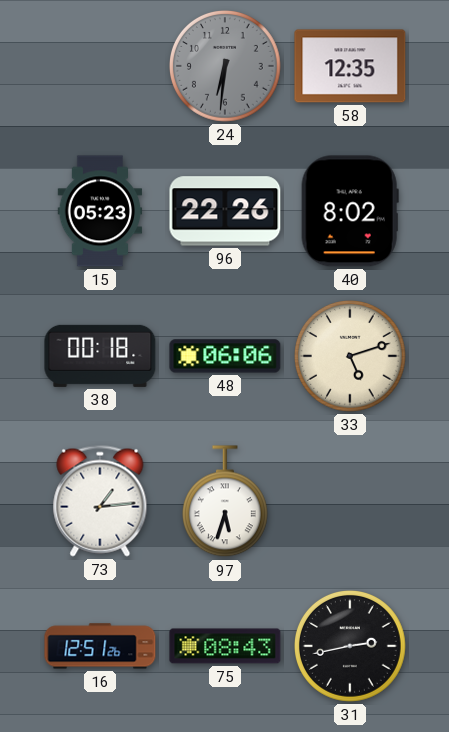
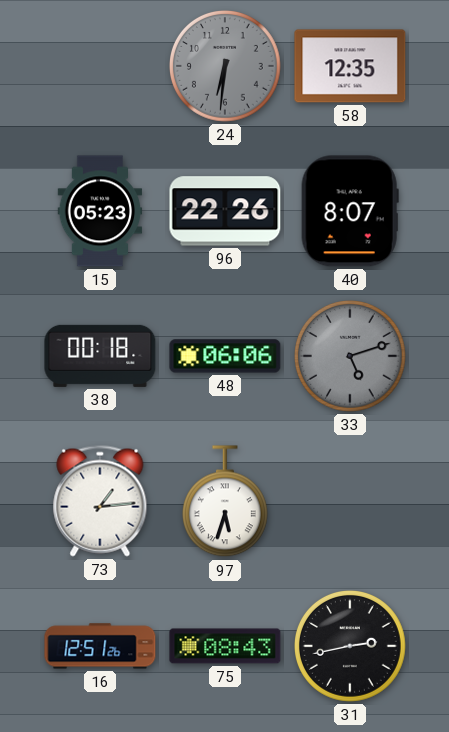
40: 8:02 -> 8:07 (350, 211)
33 dial: cream -> grey (351, 357)
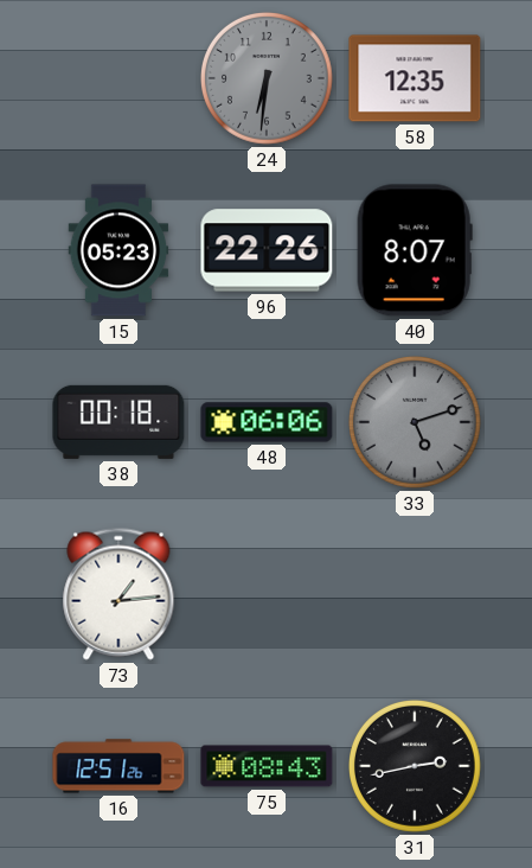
97: 5:33 -> none (225, 502)
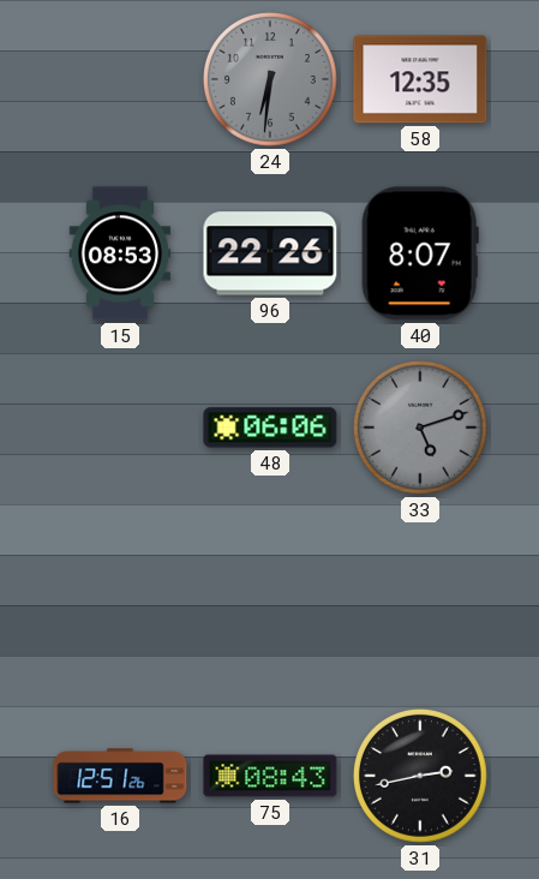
15: 05:23 -> 08:53 (120, 253)
38: 00:18 -> none (118, 422)
73: 1:14 -> none (118, 594)
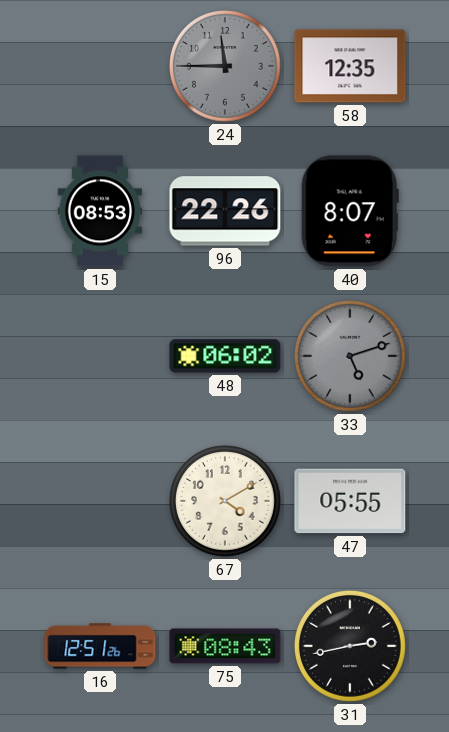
24: 6:31 -> 11:45 (226, 67)
48: 06:06 -> 06:02 (225, 356)
67: none -> 4:10 (226, 502)
47: none -> 05:55 (350, 501)
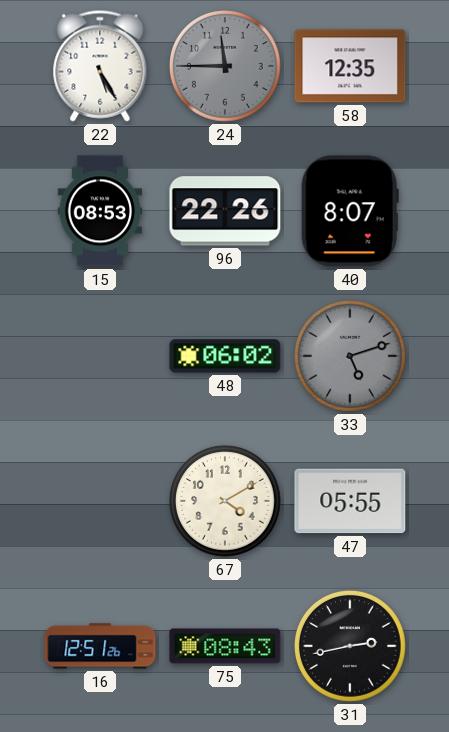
22: none -> 5:25 (100, 66)
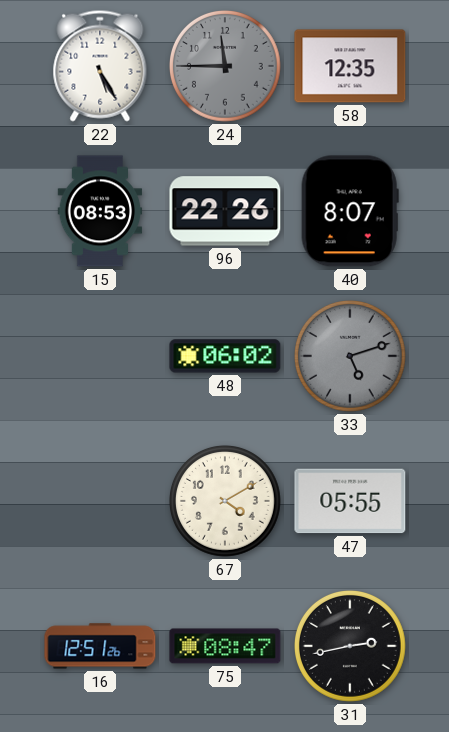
75: 08:43 -> 08:47 (225, 646)
